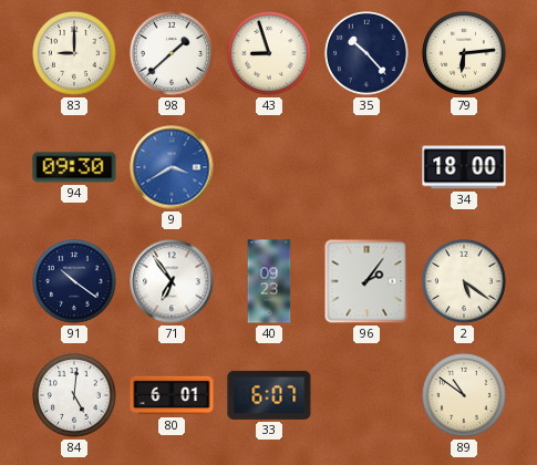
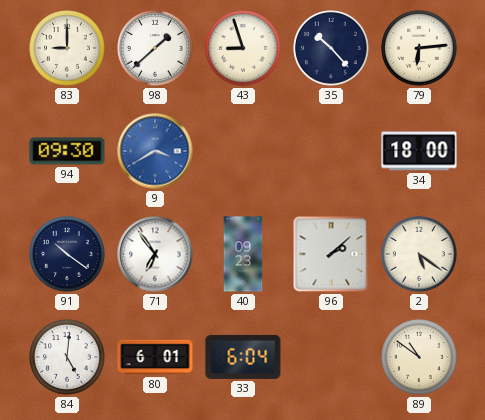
96: 2:06 -> 2:08 (331, 254)
33: 6:07 -> 6:04 (243, 357)
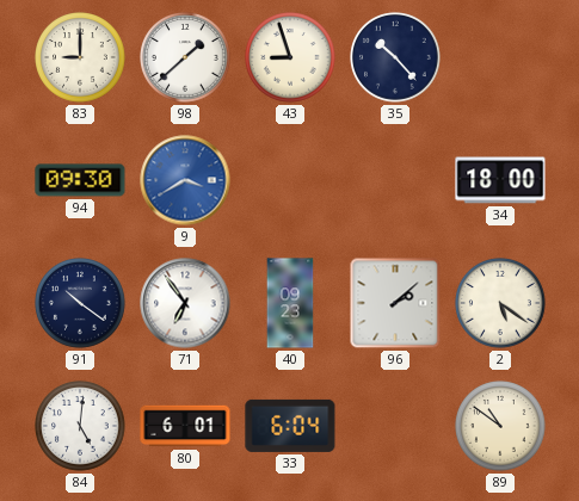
79: 6:14 -> none (419, 48)
